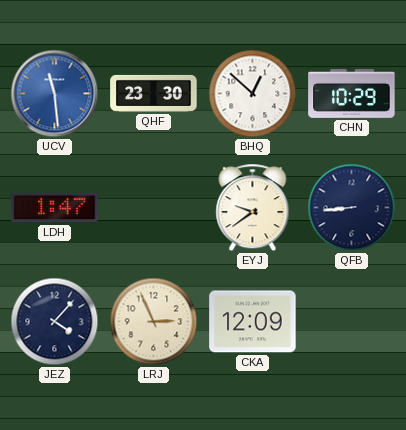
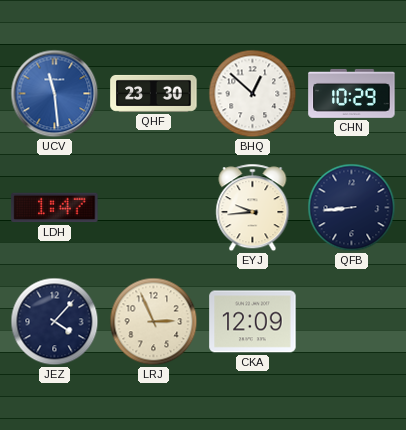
EYJ: 9:39 -> 9:44 (253, 208)
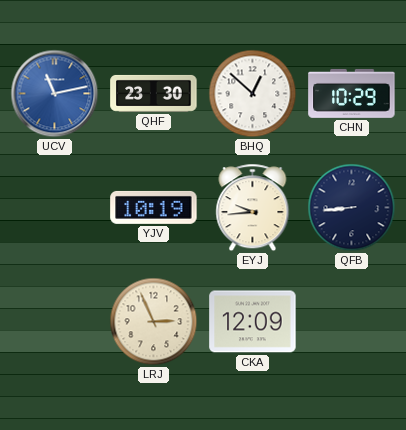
UCV: 11:29 -> 11:13 (55, 94)
LDH: 1:47 -> none (55, 208)
YJV: none -> 10:19 (154, 207)
JEZ: 4:07 -> none (55, 322)
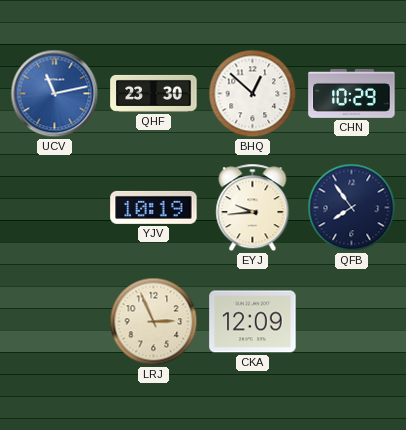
QFB: 8:44 -> 7:54 (352, 208)
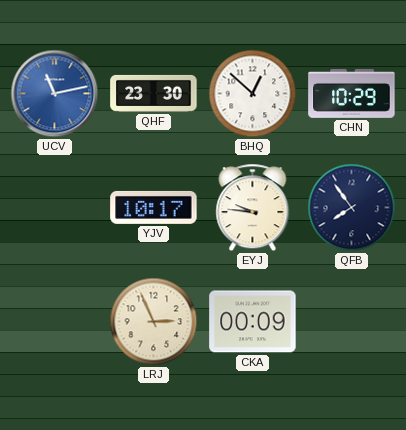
YJV: 10:19 -> 10:17 (154, 207)
EYJ: 9:44 -> 9:46 (253, 208)
CKA: 12:09 -> 00:09 (253, 322)
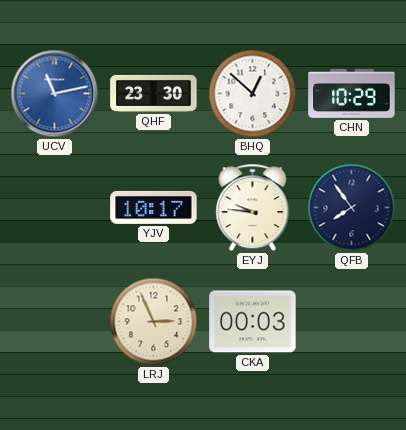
CKA: 00:09 -> 00:03 (253, 322)
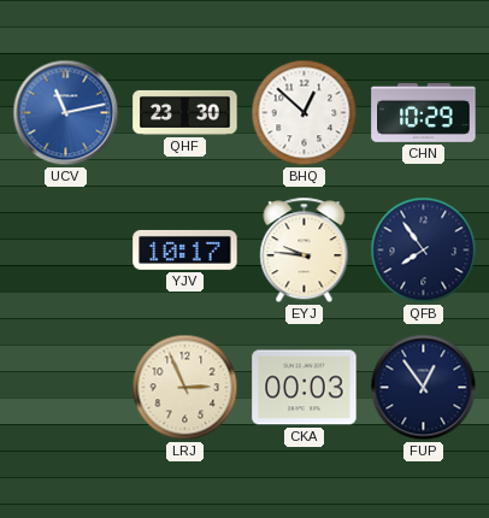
FUP: none -> 12:54 (424, 388)
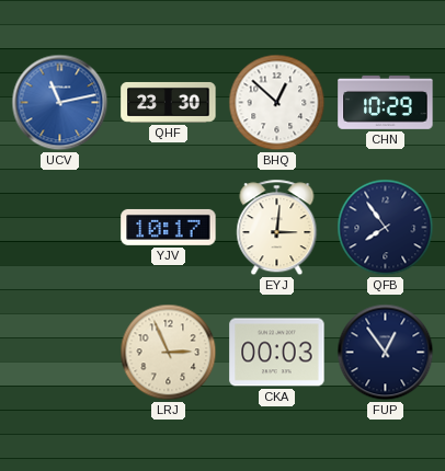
EYJ: 9:46 -> 3:01 (277, 228)
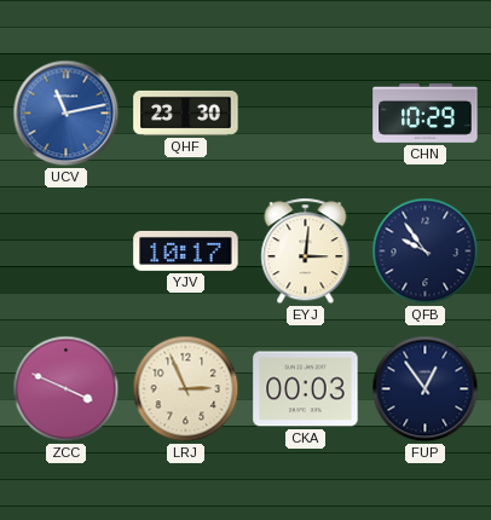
BHQ: 12:52 -> none (277, 103)
QFB: 7:54 -> 9:54 (426, 252)
ZCC: none -> 3:49 (67, 389)
